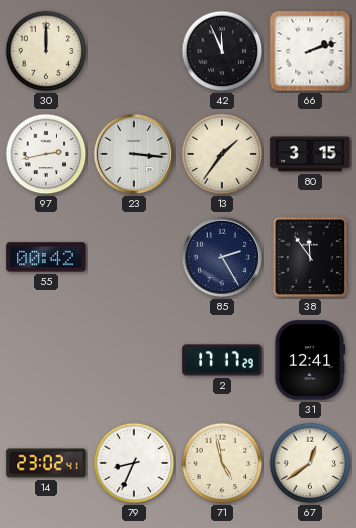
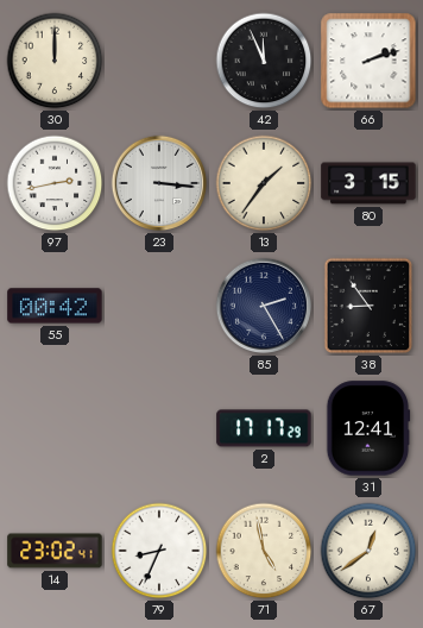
38: 11:54 -> 8:54 (368, 306)
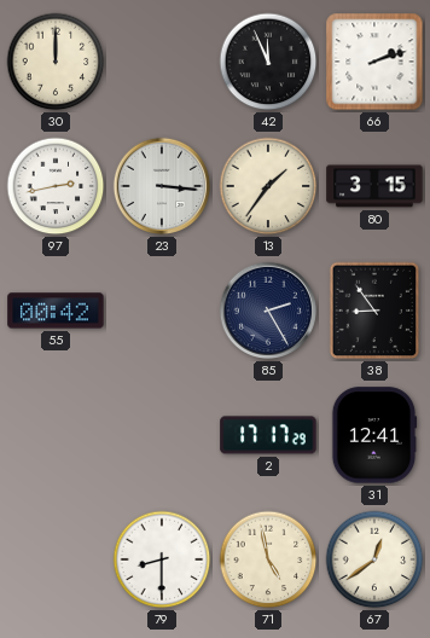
14: 23:02 -> none (55, 551)
79: 8:34 -> 8:30 (162, 559)
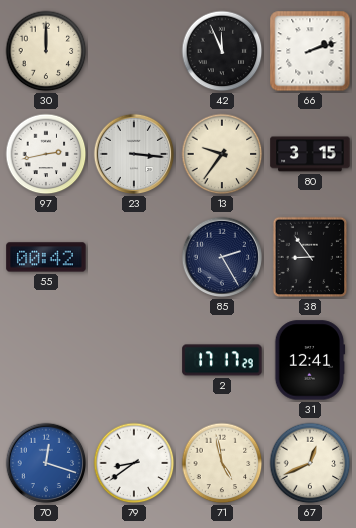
13: 1:36 -> 9:36 (222, 154)
70: none -> 12:18 (46, 463)
79: 8:30 -> 8:39 (134, 463)
67: 12:39 -> 12:41 (310, 463)
